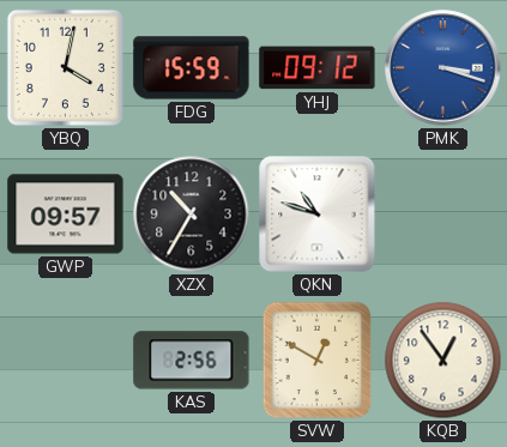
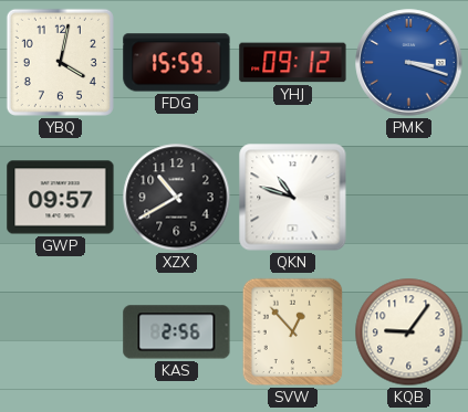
XZX: 10:35 -> 10:40 (177, 198)
SVW: 12:50 -> 12:53 (293, 332)
KQB: 12:54 -> 9:06 (409, 332)
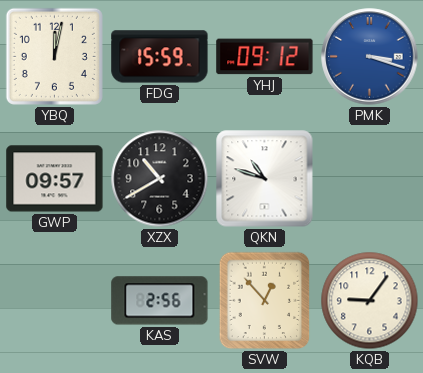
YBQ: 4:02 -> 12:02 (54, 56)
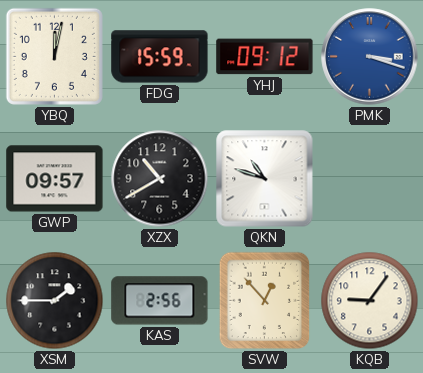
XSM: none -> 1:45 (55, 301)
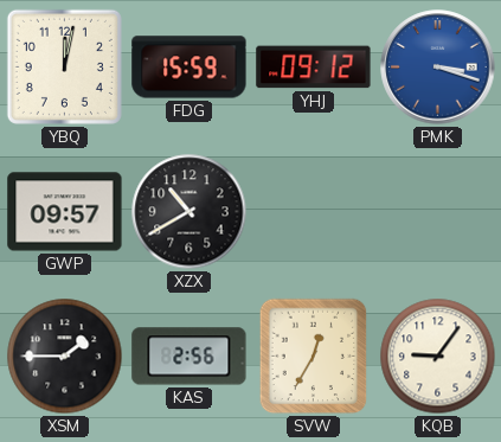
QKN: 10:48 -> none (265, 179)
SVW: 12:53 -> 12:35 (314, 357)
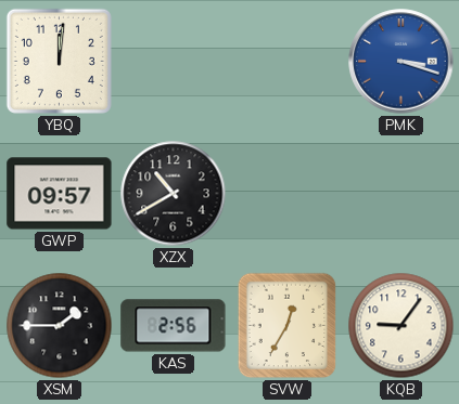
YBQ: 12:02 -> 12:01 (59, 61)
FDG: 15:59 -> none (190, 68)
YHJ: 09:12 -> none (314, 68)
